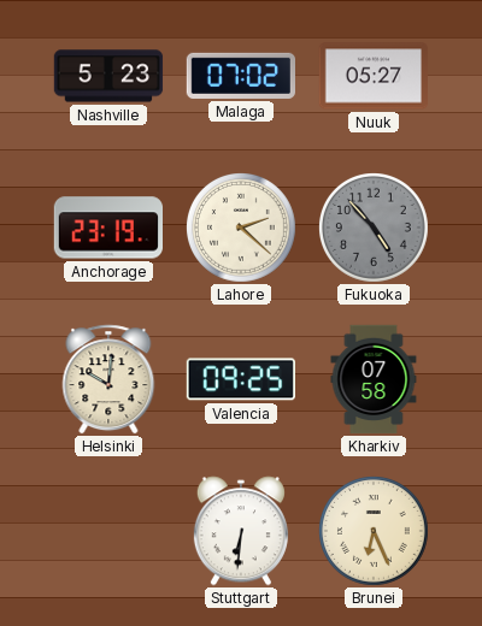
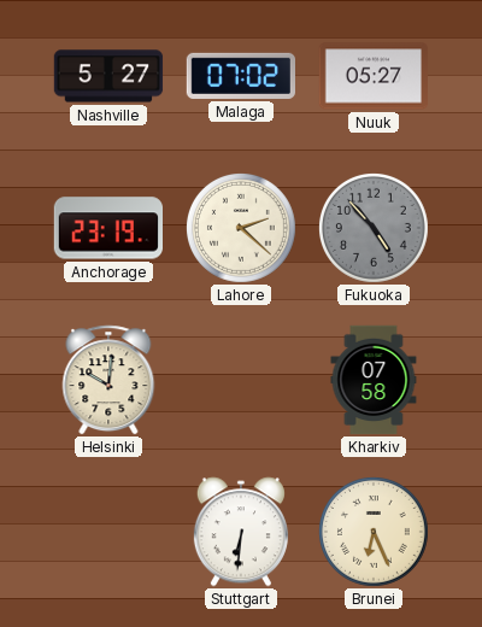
Nashville: 5:23 -> 5:27 (108, 76)
Valencia: 09:25 -> none (240, 379)
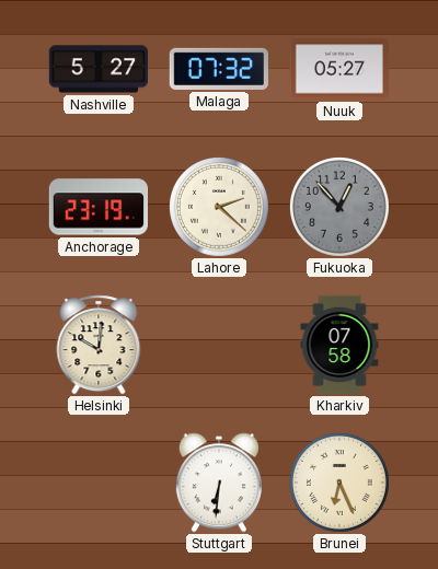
Malaga: 07:02 -> 07:32 (218, 69)
Fukuoka: 4:53 -> 12:53 (341, 208)
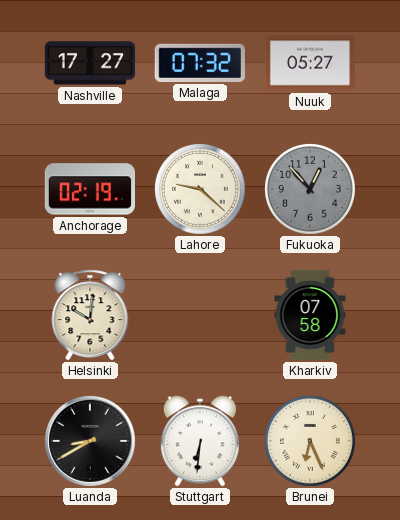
Nashville: 5:27 -> 17:27 (90, 63)
Anchorage: 23:19 -> 02:19 (89, 189)
Lahore: 2:22 -> 9:22 (201, 190)
Luanda: none -> 8:40 (90, 441)
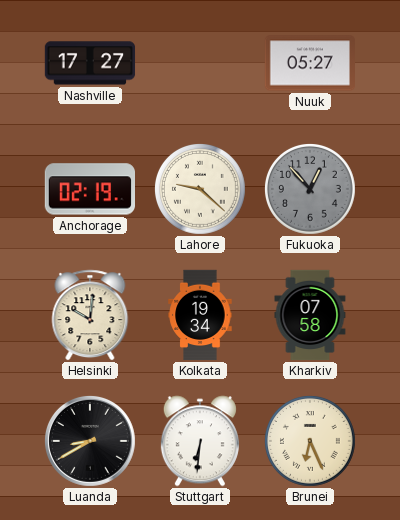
Malaga: 07:32 -> none (199, 63)
Kolkata: none -> 19:34 (200, 315)
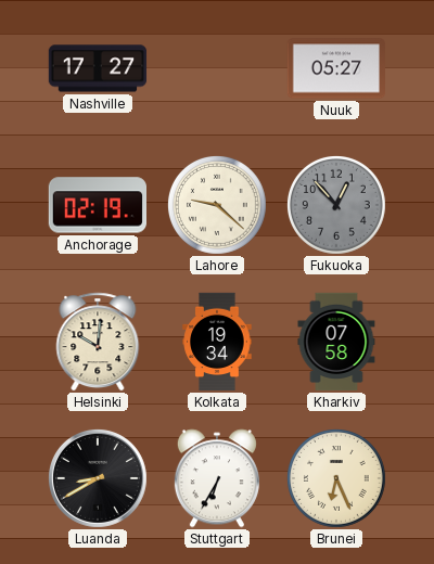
Stuttgart: 6:31 -> 6:35 (217, 478)
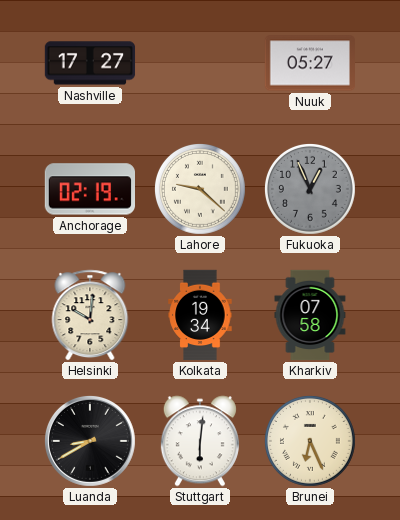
Fukuoka: 12:53 -> 12:56 (311, 190)
Stuttgart: 6:35 -> 6:01 (200, 441)
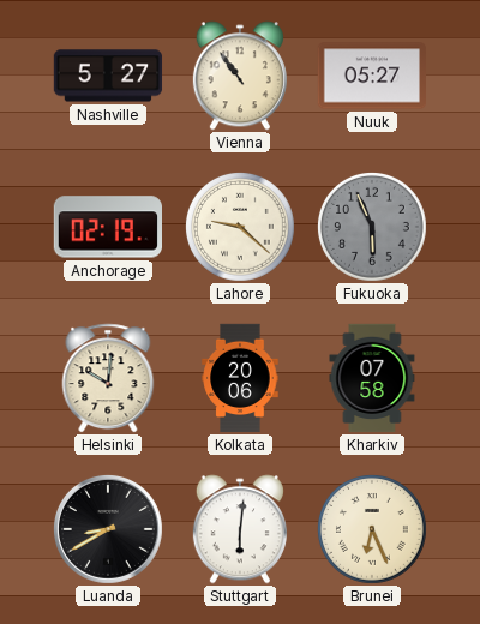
Nashville: 17:27 -> 5:27 (108, 76)
Vienna: none -> 10:54 (240, 76)
Fukuoka: 12:56 -> 5:56 (373, 228)
Kolkata: 19:34 -> 20:06 (240, 378)
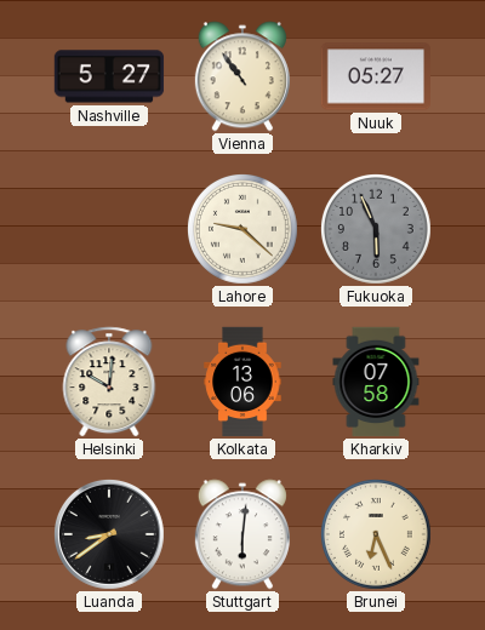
Anchorage: 02:19 -> none (107, 227)
Kolkata: 20:06 -> 13:06 (242, 382)
Luanda: 8:40 -> 8:39 (109, 534)
